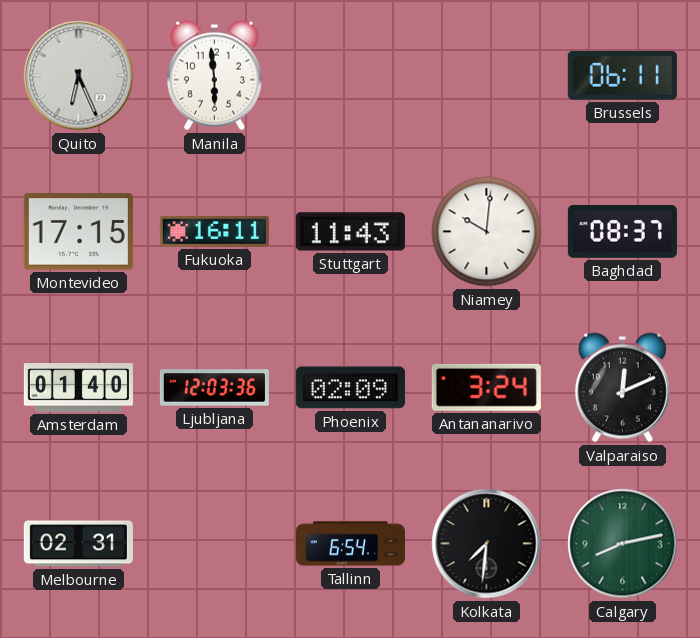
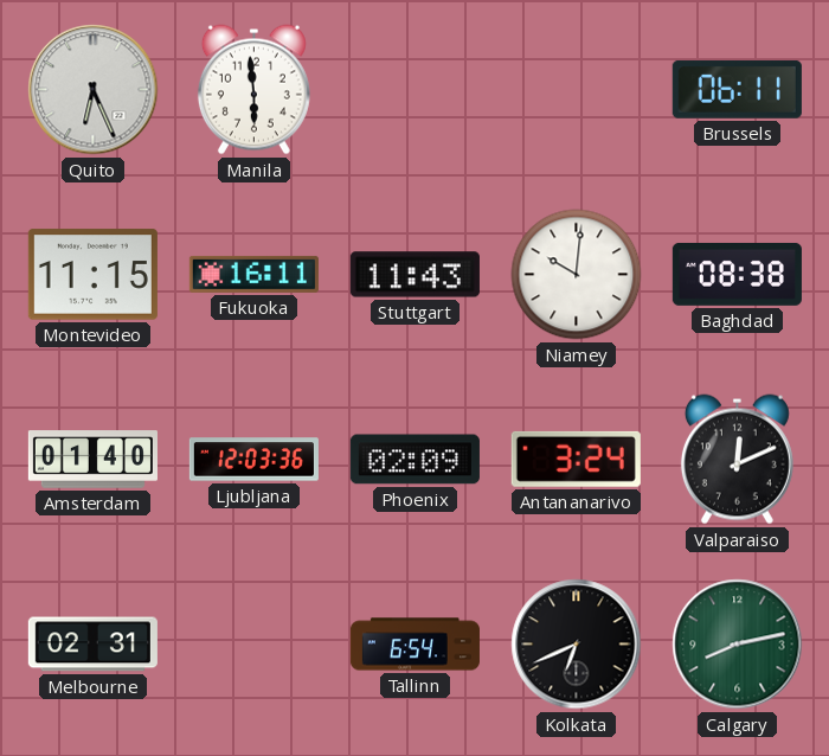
Montevideo: 17:15 -> 11:15 (92, 275)
Baghdad: 08:37 -> 08:38 (737, 274)
Kolkata: 7:31 -> 6:41 (577, 645)
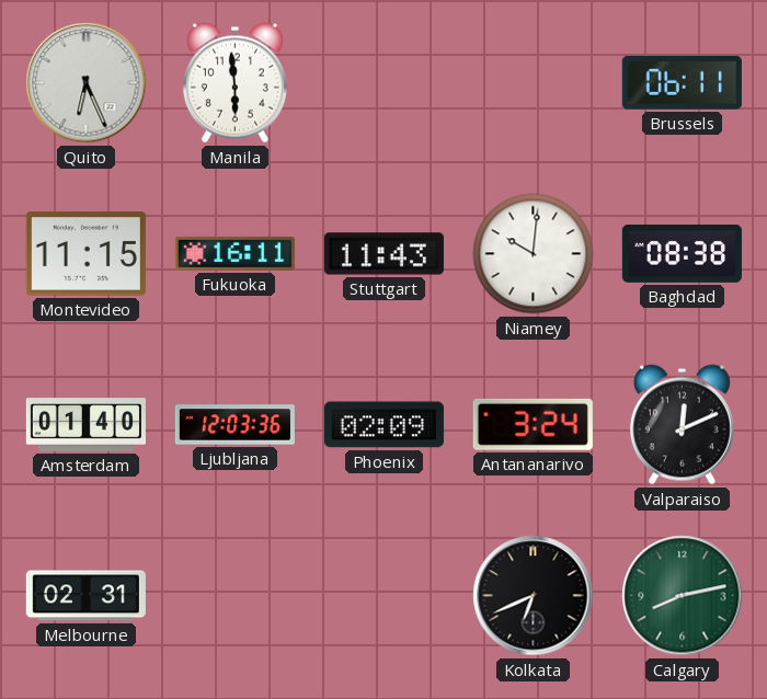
Tallinn: 6:54 -> none (415, 645)
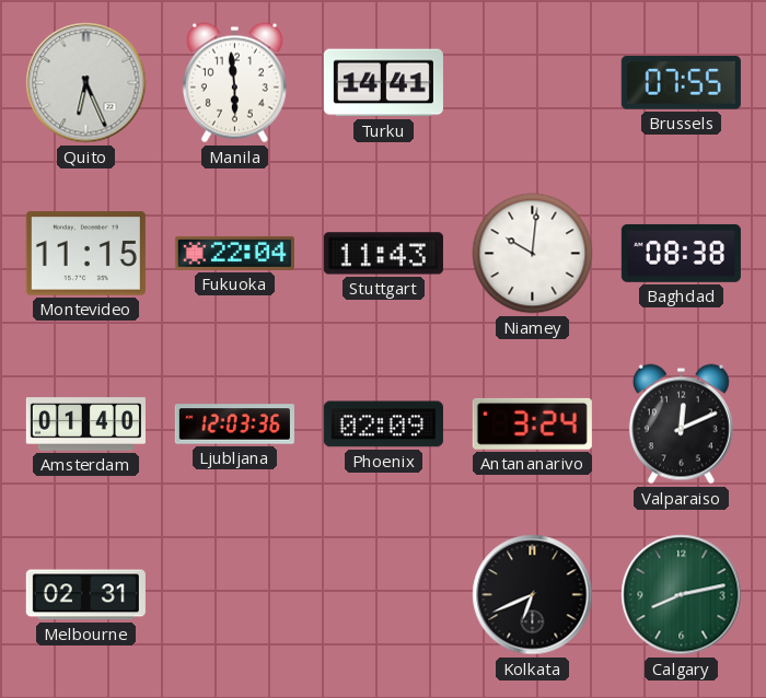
Turku: none -> 14:41 (383, 83)
Brussels: 06:11 -> 07:55 (681, 82)
Fukuoka: 16:11 -> 22:04 (234, 253)
